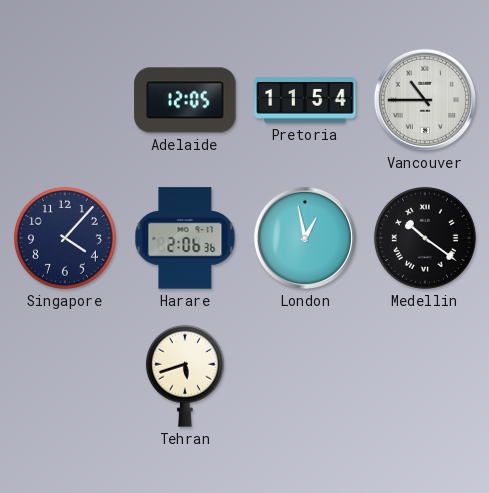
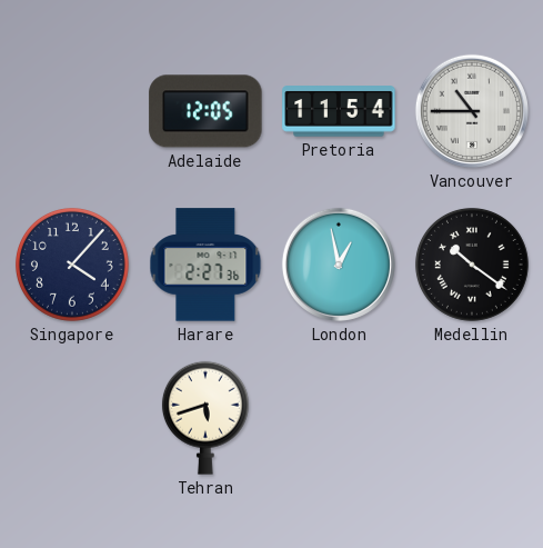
Harare: 2:06 -> 2:27 (205, 265)
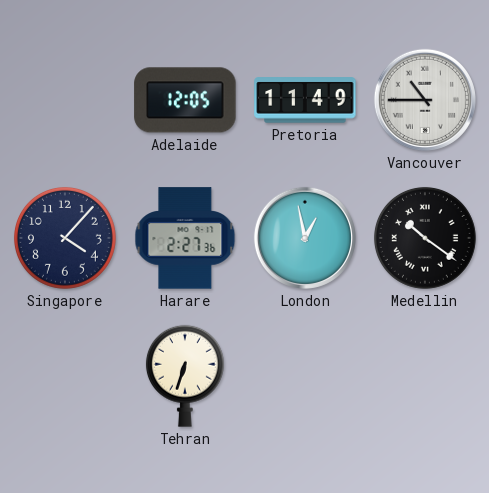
Pretoria: 11:54 -> 11:49 (305, 100)
Tehran: 5:42 -> 6:33 (185, 376)
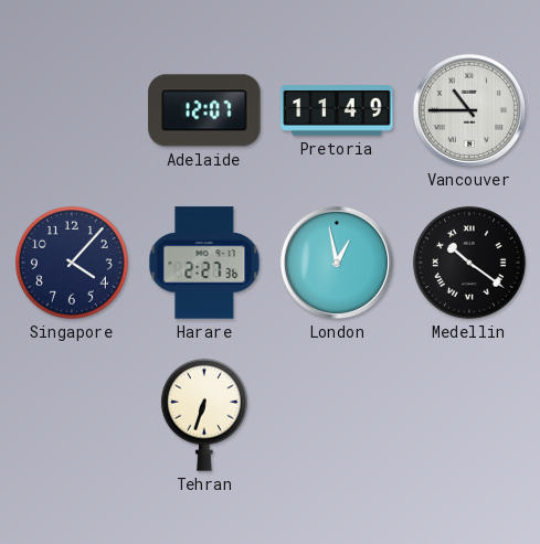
Adelaide: 12:05 -> 12:07 (204, 110)
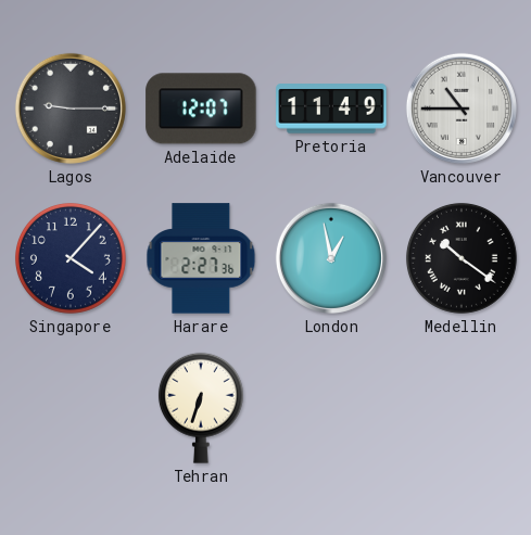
Lagos: none -> 9:15 (71, 109)
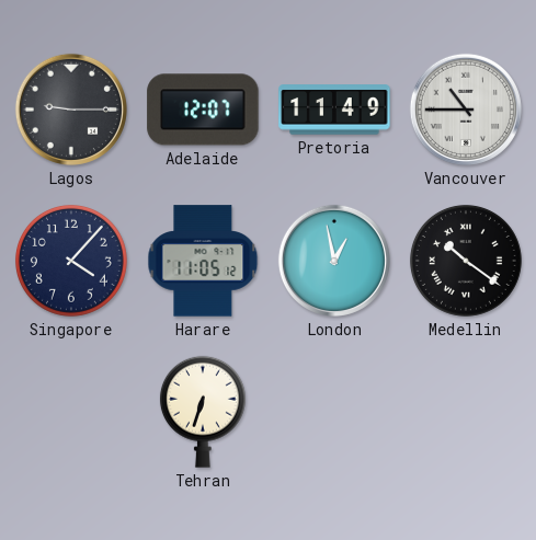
Harare: 2:27 -> 11:05 (203, 261)
